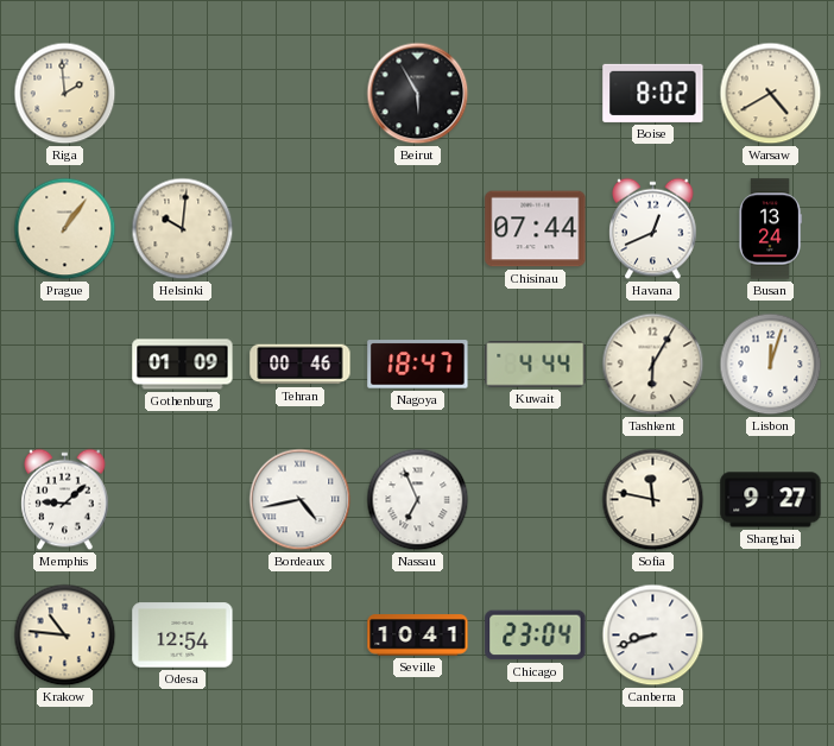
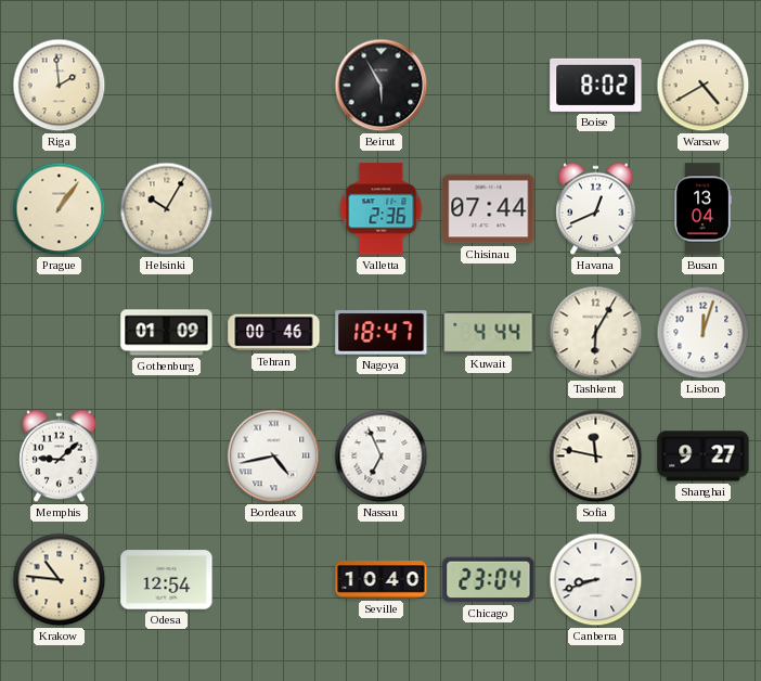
Helsinki: 10:01 -> 10:05 (167, 209)
Valletta: none -> 2:36 (382, 209)
Busan: 13:24 -> 13:04 (702, 209)
Seville: 10:41 -> 10:40 (382, 580)
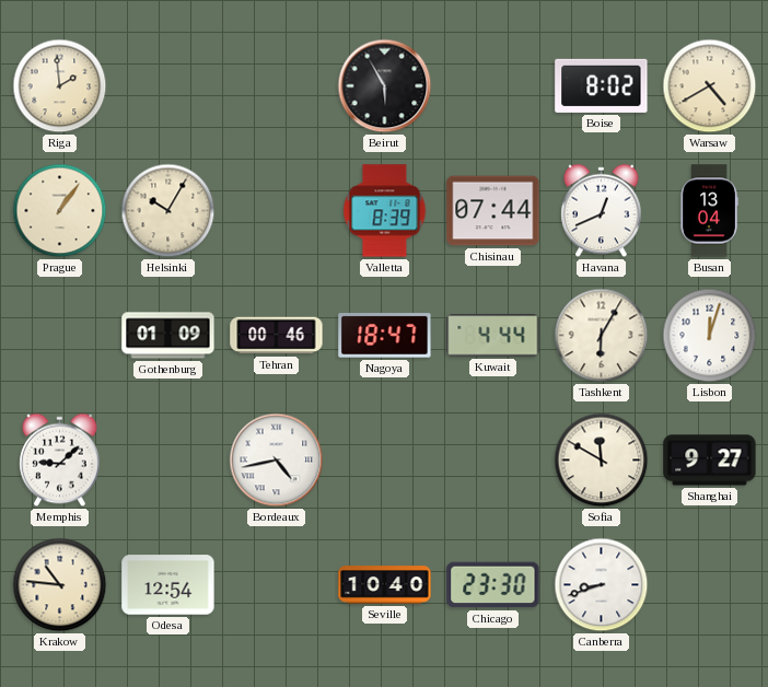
Valletta: 2:36 -> 8:39 (385, 211)
Nassau: 6:56 -> none (382, 457)
Sofia: 11:47 -> 11:50 (602, 461)
Chicago: 23:04 -> 23:30 (493, 585)
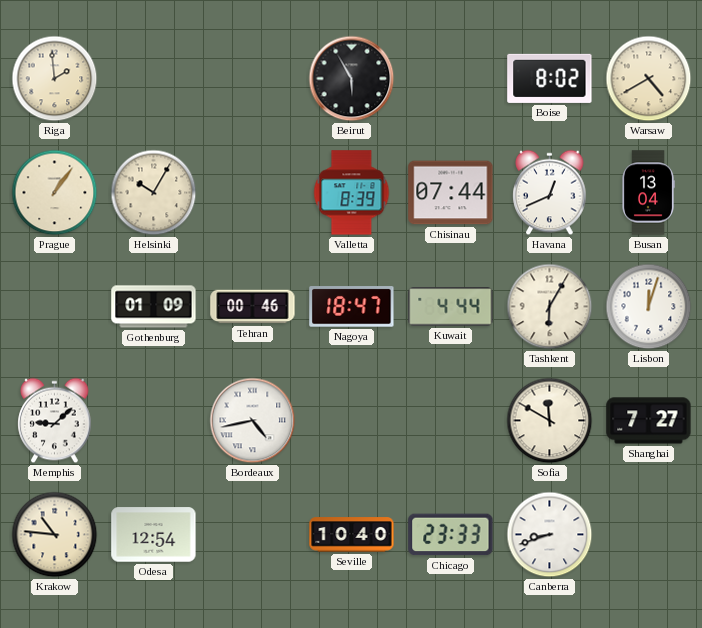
Shanghai: 9:27 -> 7:27 (649, 421)
Chicago: 23:30 -> 23:33 (451, 535)
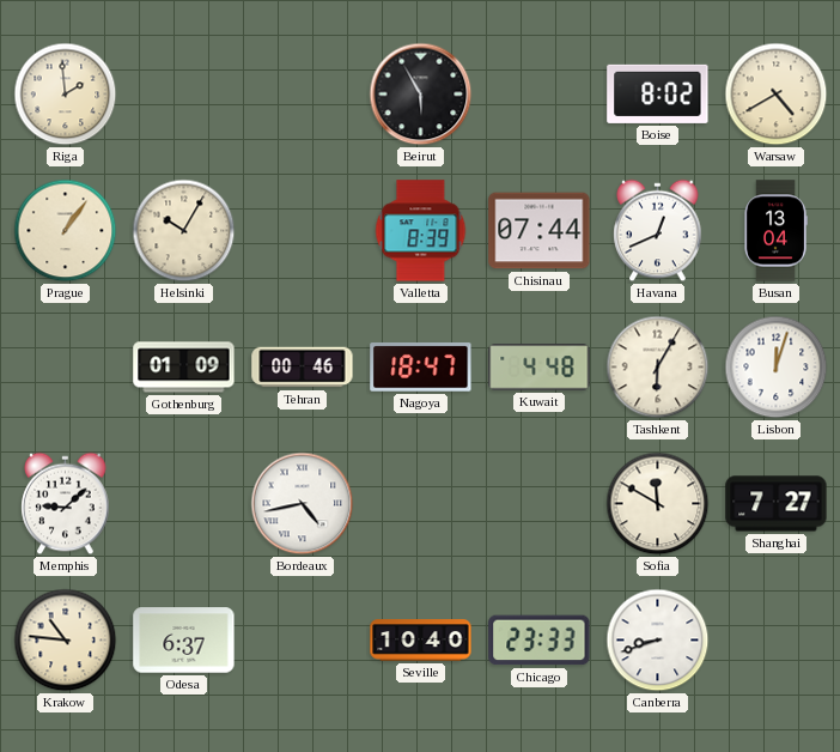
Kuwait: 4:44 -> 4:48 (540, 368)
Odesa: 12:54 -> 6:37 (184, 641)
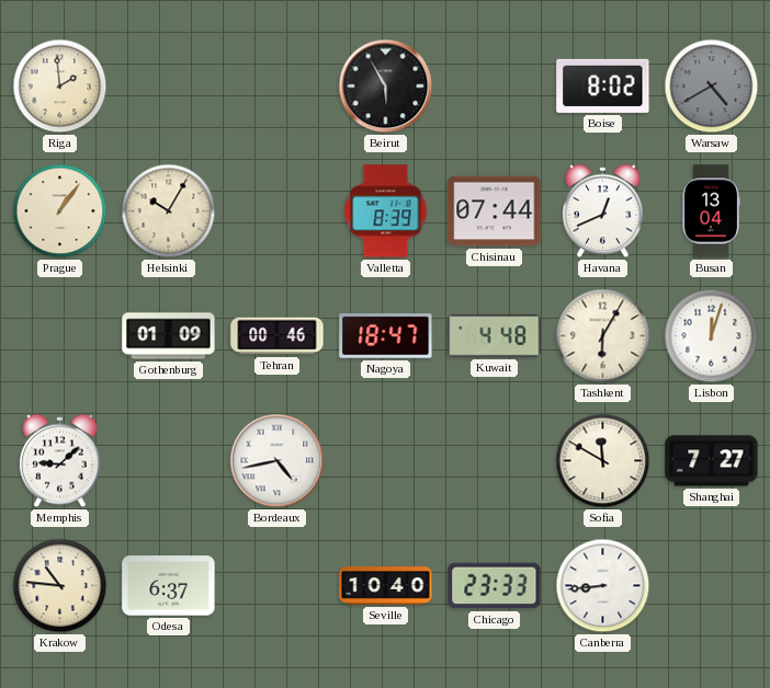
Warsaw dial: cream -> grey (712, 87)
Canberra: 8:42 -> 8:44 (603, 586)
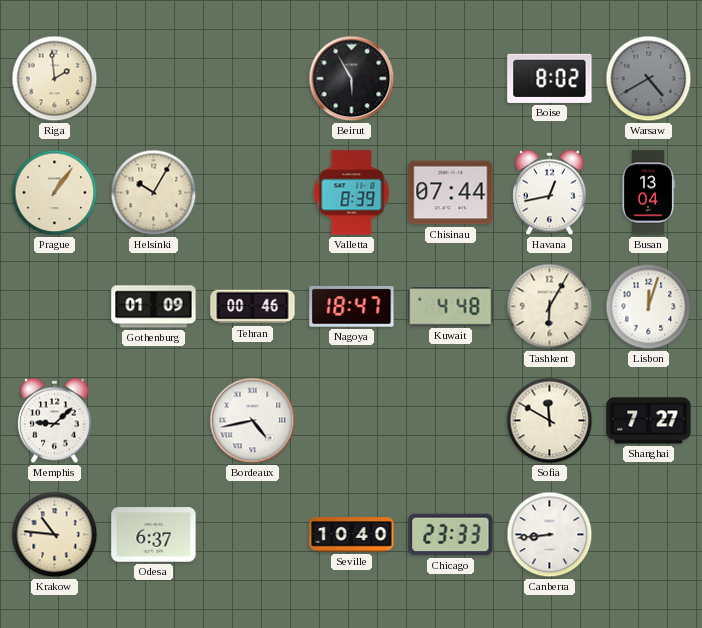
Havana: 12:41 -> 12:43 (550, 193)
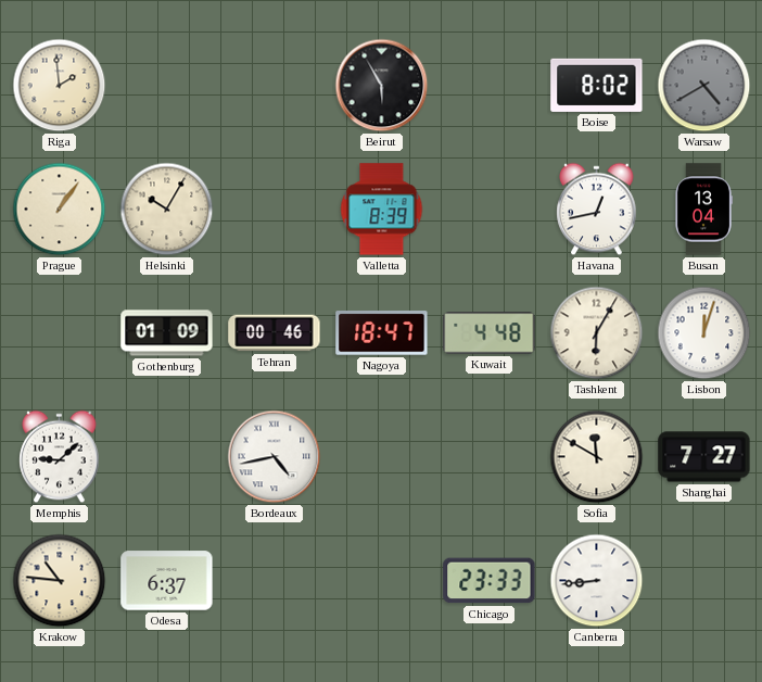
Chisinau: 07:44 -> none (451, 193)
Seville: 10:40 -> none (352, 535)
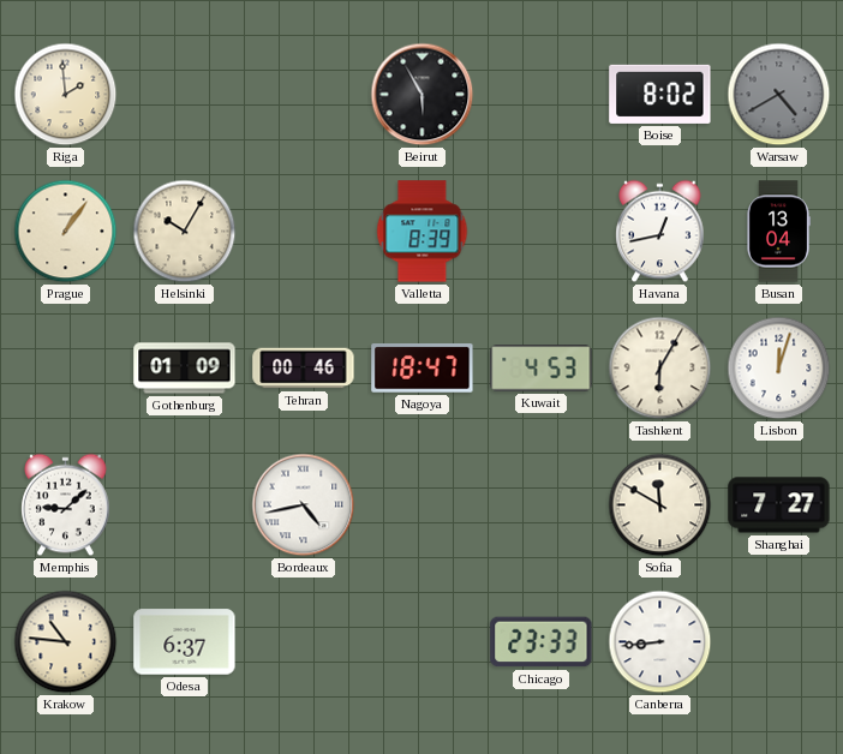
Kuwait: 4:48 -> 4:53 (542, 369)
